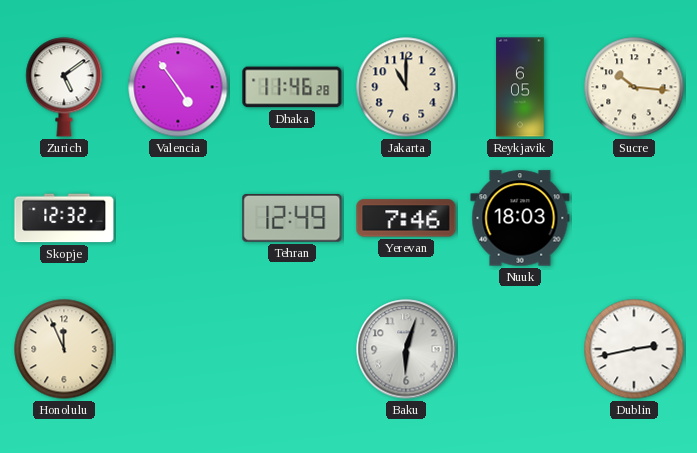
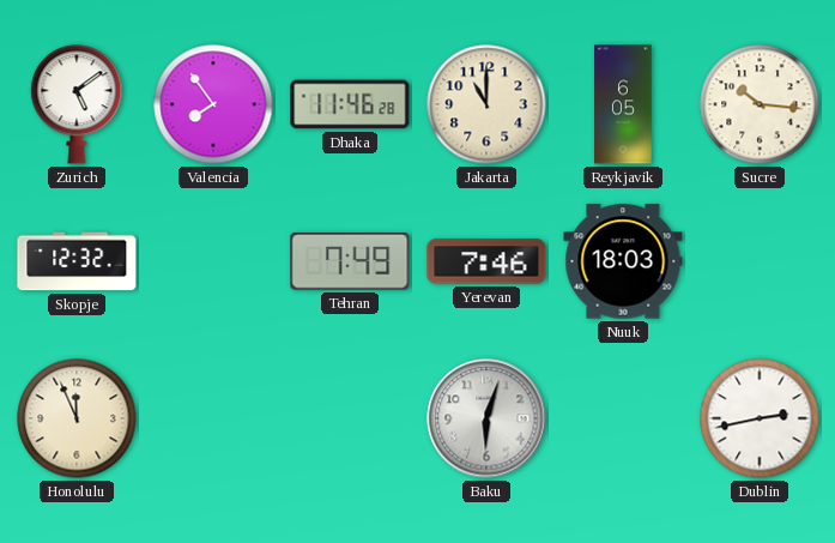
Valencia: 4:54 -> 7:54 (213, 104)
Tehran: 12:49 -> 7:49 (350, 263)
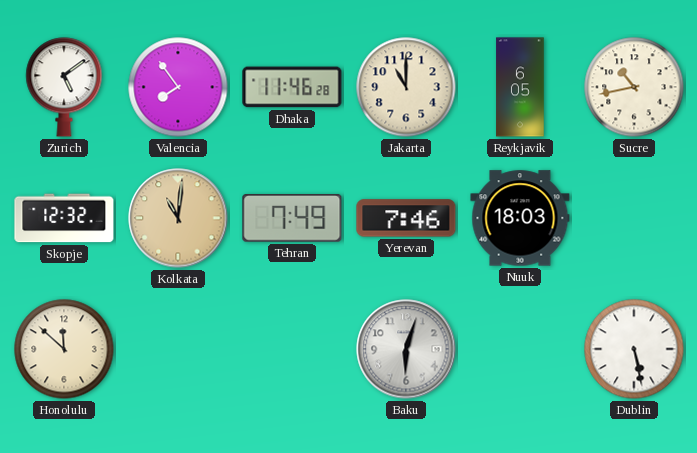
Sucre: 10:16 -> 10:43 (634, 87)
Kolkata: none -> 11:01 (178, 218)
Honolulu: 11:56 -> 11:52 (64, 349)
Dublin: 2:43 -> 5:28 (634, 349)
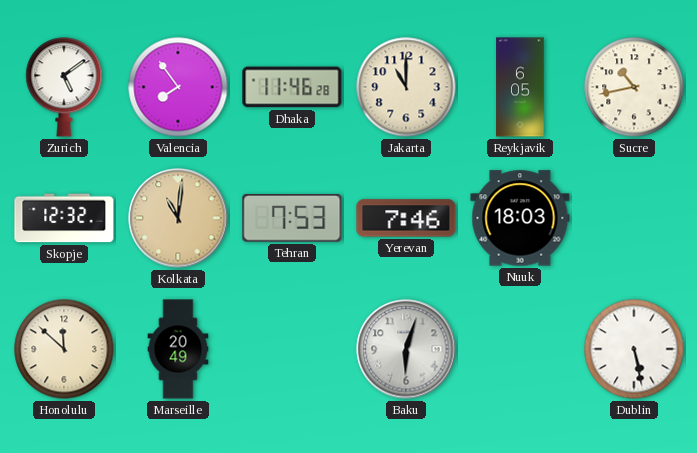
Tehran: 7:49 -> 7:53 (292, 219)
Marseille: none -> 20:49 (178, 349)
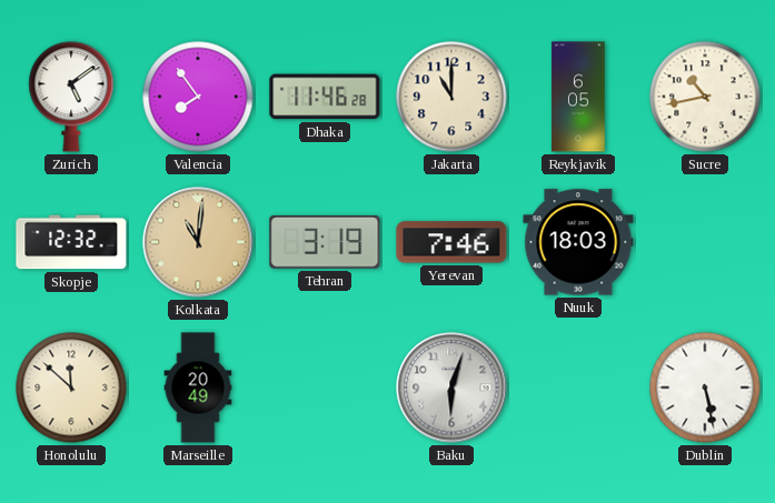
Tehran: 7:53 -> 3:19 (325, 243)
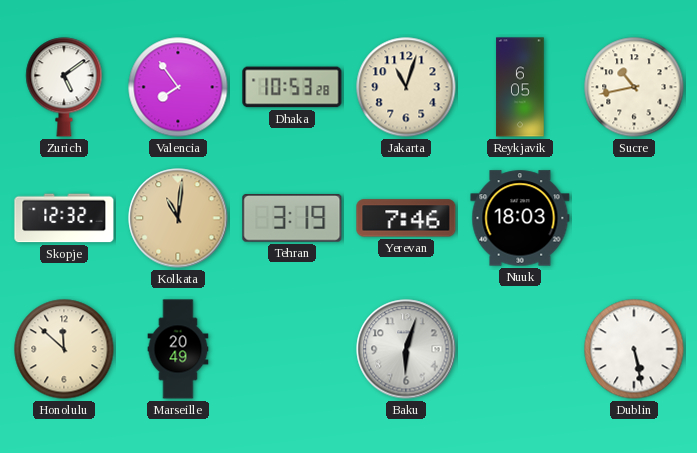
Dhaka: 11:46 -> 10:53 (292, 87)
Jakarta: 11:00 -> 11:03 (406, 87)
